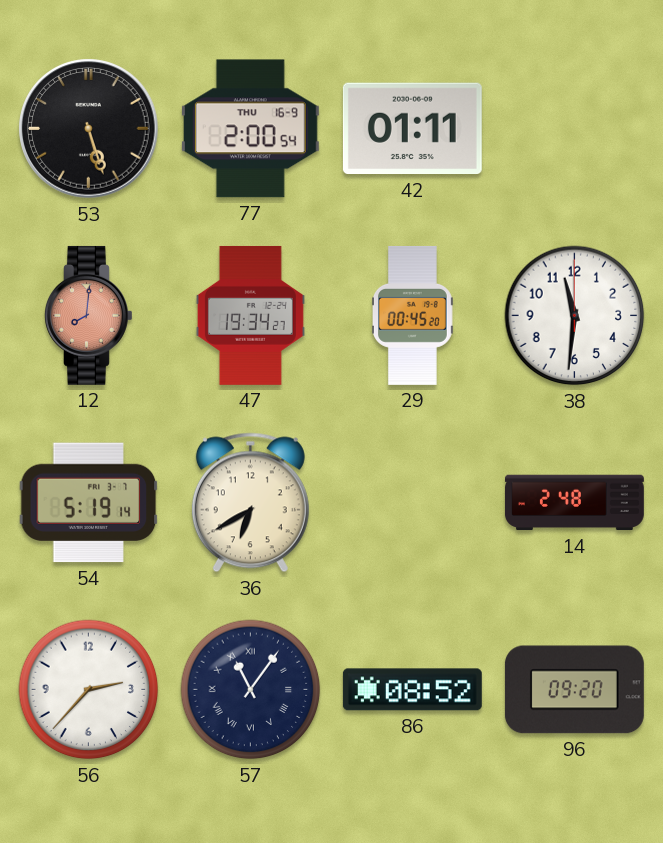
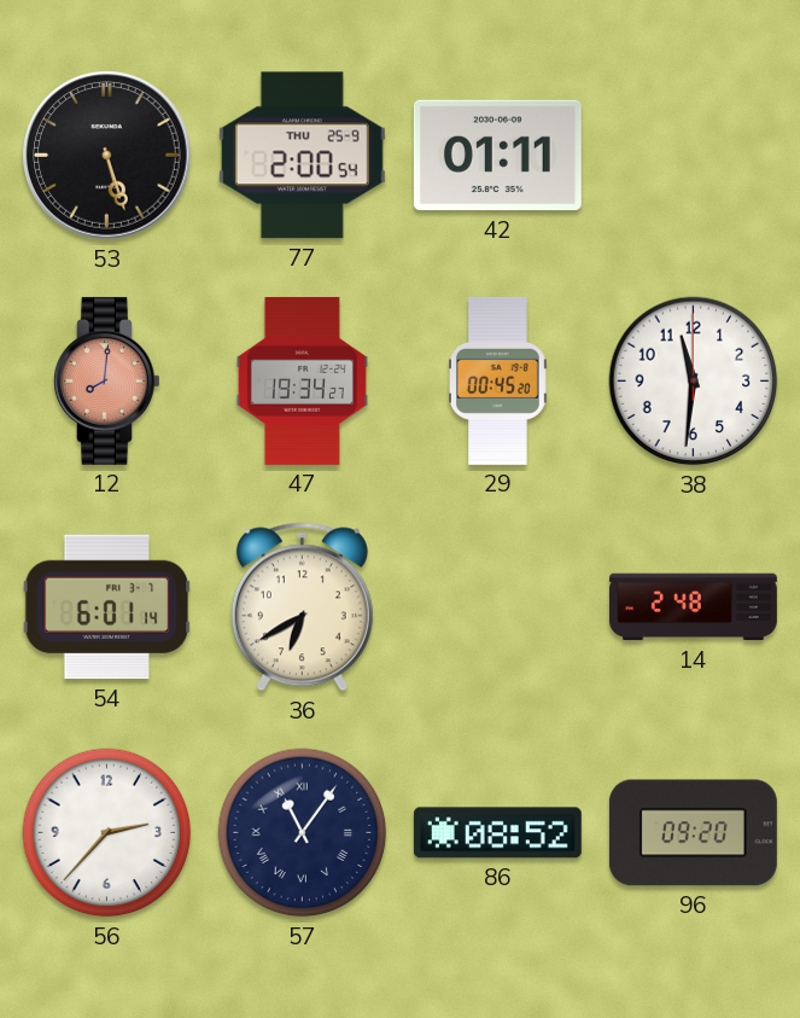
77 date: THU 16-9 -> THU 25-9 (302, 156)
54: 5:19 -> 6:01 (107, 607)
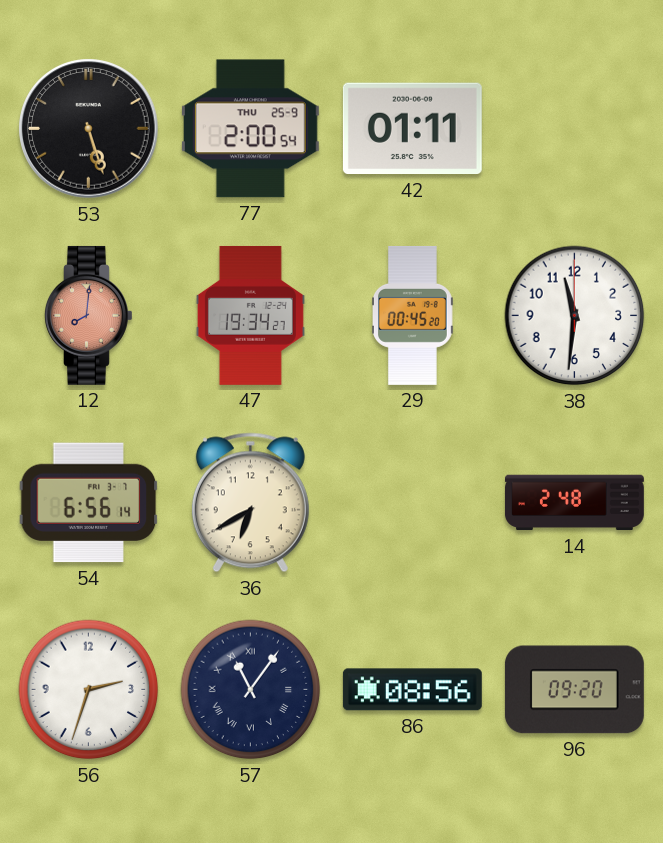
54: 6:01 -> 6:56 (89, 503)
56: 2:37 -> 2:33 (89, 690)
86: 08:52 -> 08:56 (412, 690)
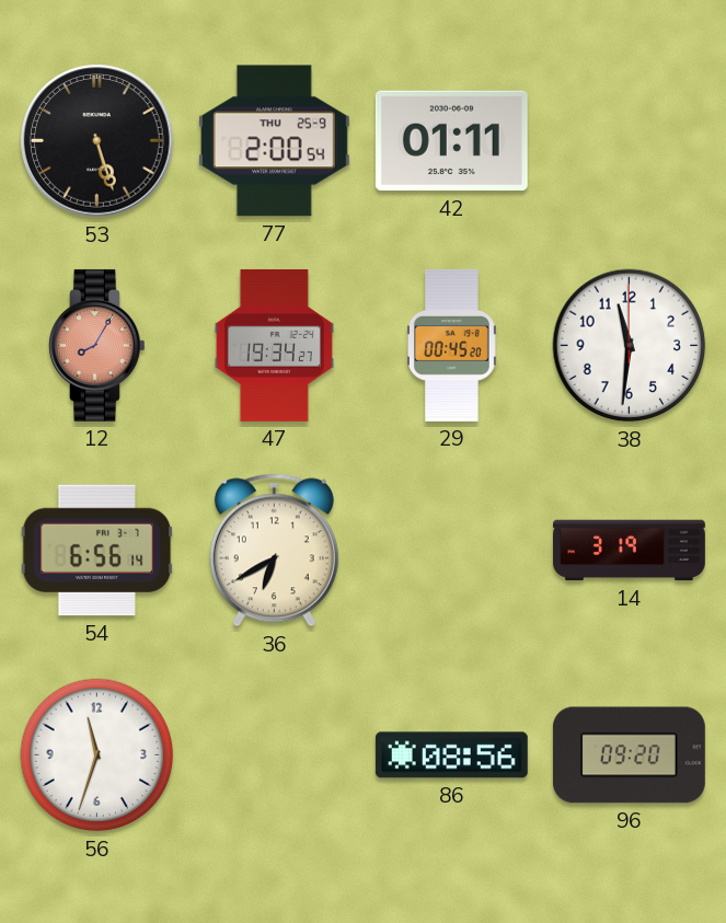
12: 8:01 -> 8:05 (97, 345)
14: 2:48 -> 3:19 (629, 551)
56: 2:33 -> 11:33 (97, 755)
57: 11:06 -> none (251, 690)
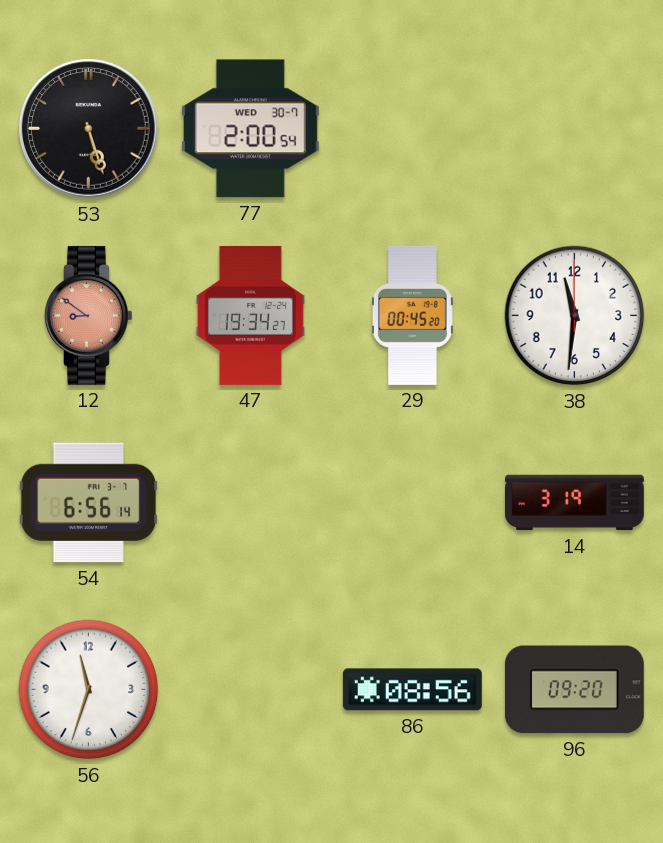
77 date: THU 25-9 -> WED 30-7 (250, 129)
42: 01:11 -> none (451, 141)
12: 8:05 -> 8:51 (89, 315)
36: 6:40 -> none (274, 551)
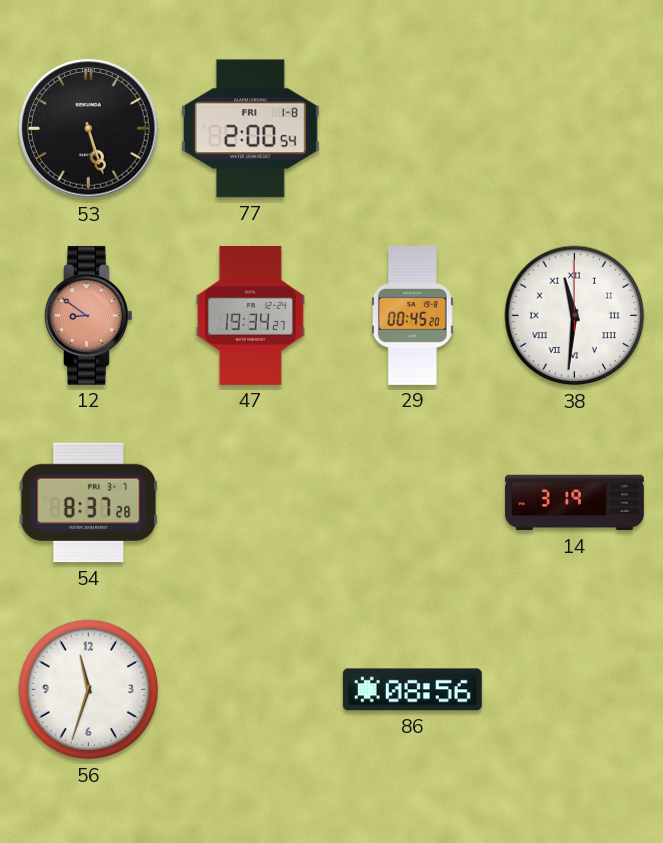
77 date: WED 30-7 -> FRI 1-8 (250, 129)
38 numerals: Arabic -> Roman (575, 316)
54: 6:56 -> 8:37 (89, 503)
96: 09:20 -> none (574, 690)
